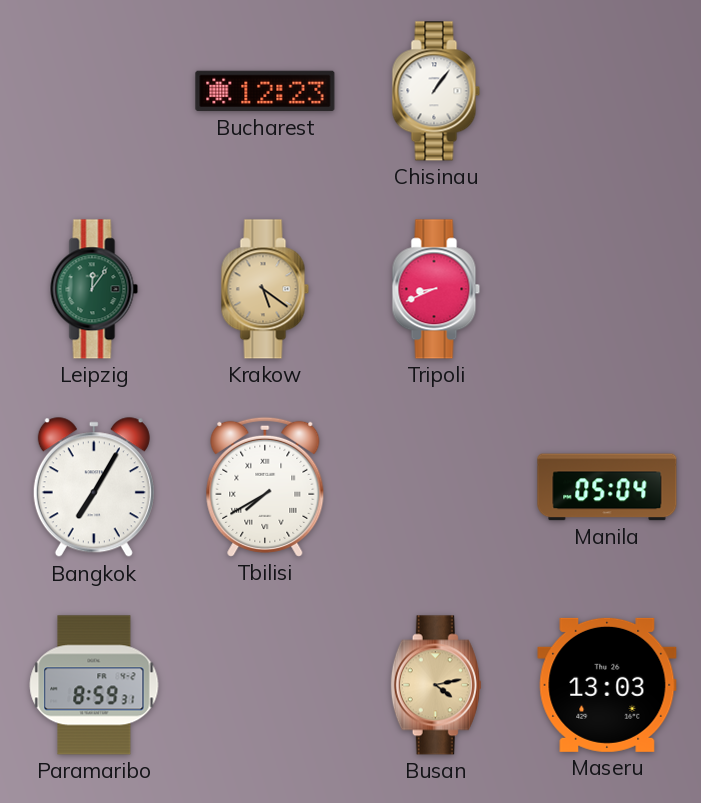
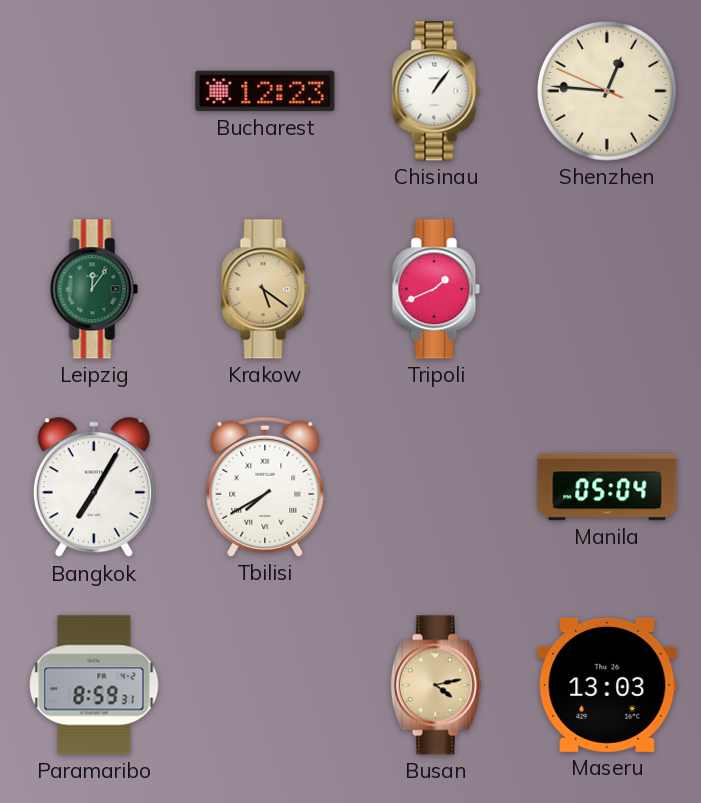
Shenzhen: none -> 12:45 (608, 92)
Tripoli: 8:41 -> 1:41 (436, 289)
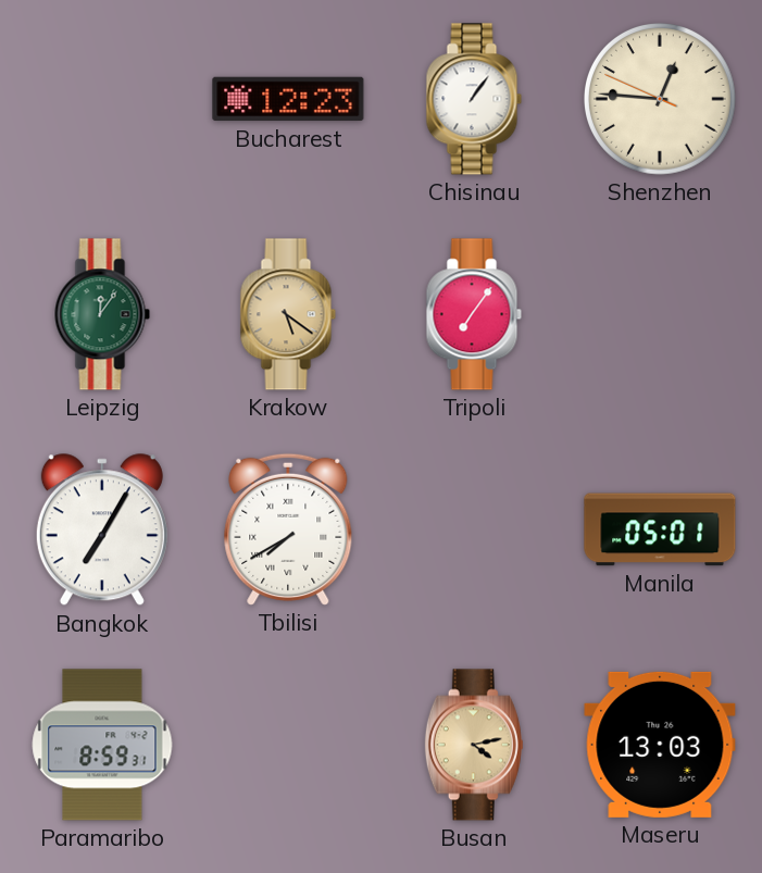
Tripoli: 1:41 -> 7:06 (474, 314)
Manila: 05:04 -> 05:01 (660, 529)
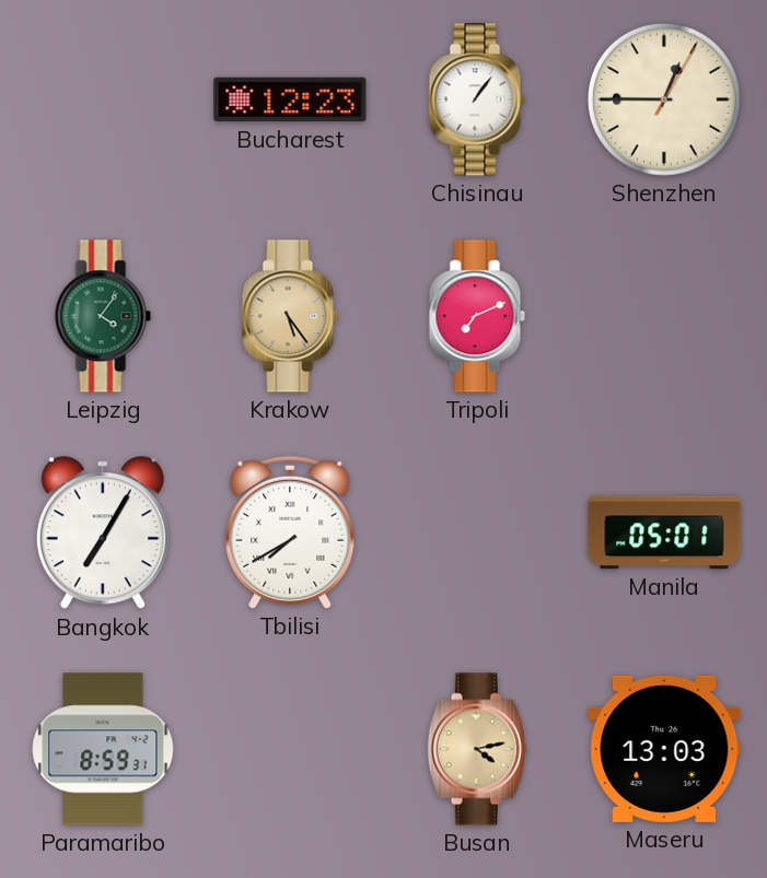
Shenzhen: 12:45:49 -> 12:45:05 (665, 101)
Leipzig: 12:06 -> 4:06 (103, 316)
Krakow: 5:21 -> 5:24 (290, 316)
Tripoli: 7:06 -> 7:11 (477, 316)
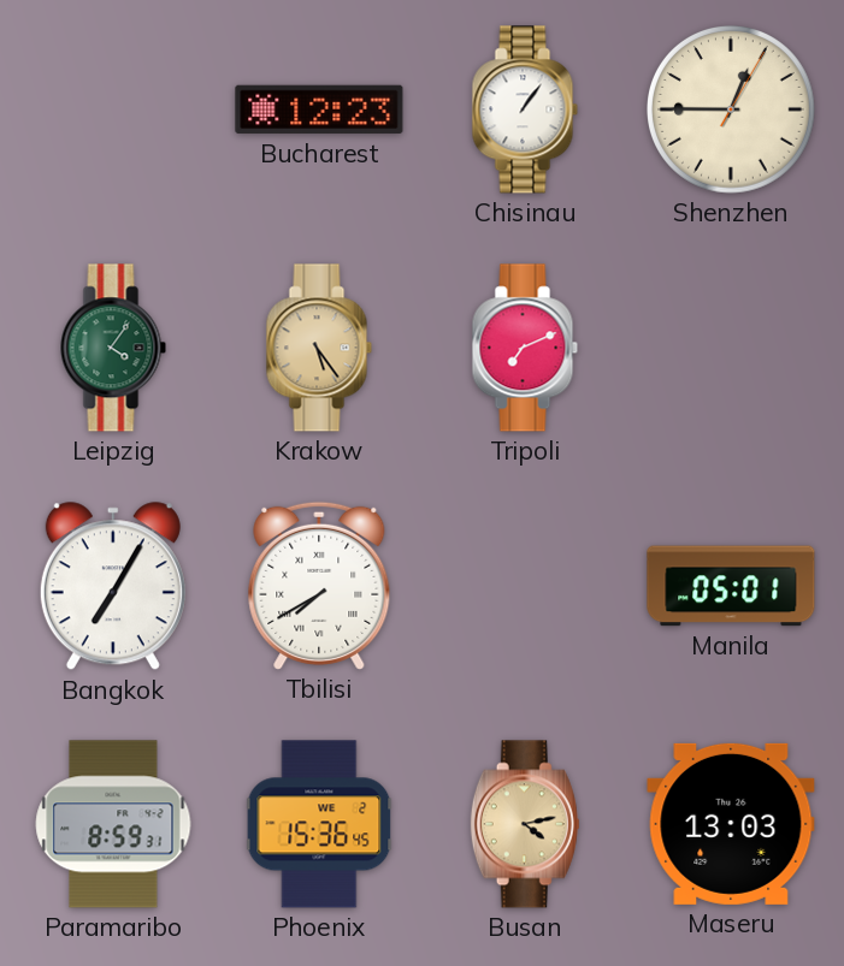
Phoenix: none -> 15:36 (319, 824)
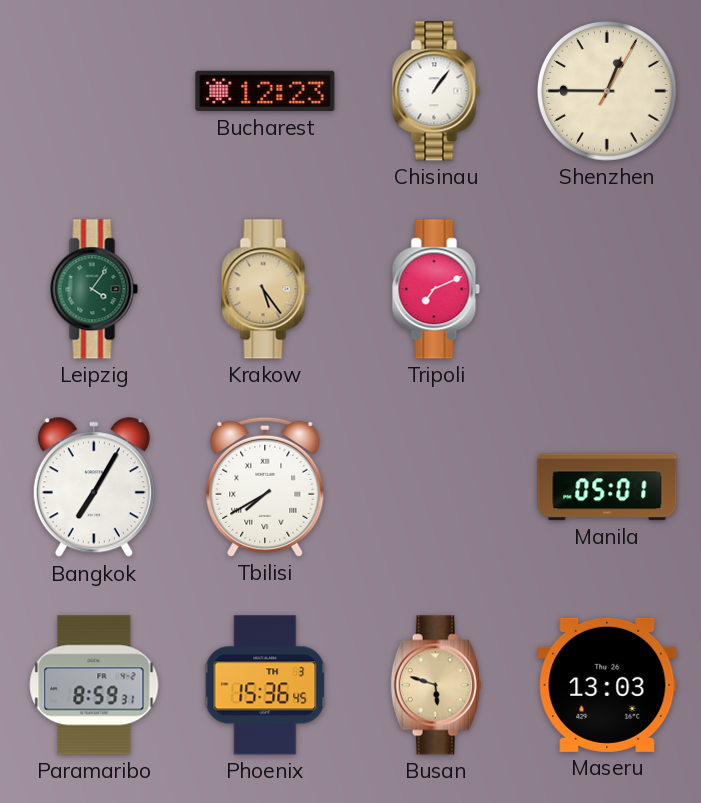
Phoenix date: WE 2 -> TH 3 (265, 685)
Busan: 4:13 -> 5:48 (436, 685)
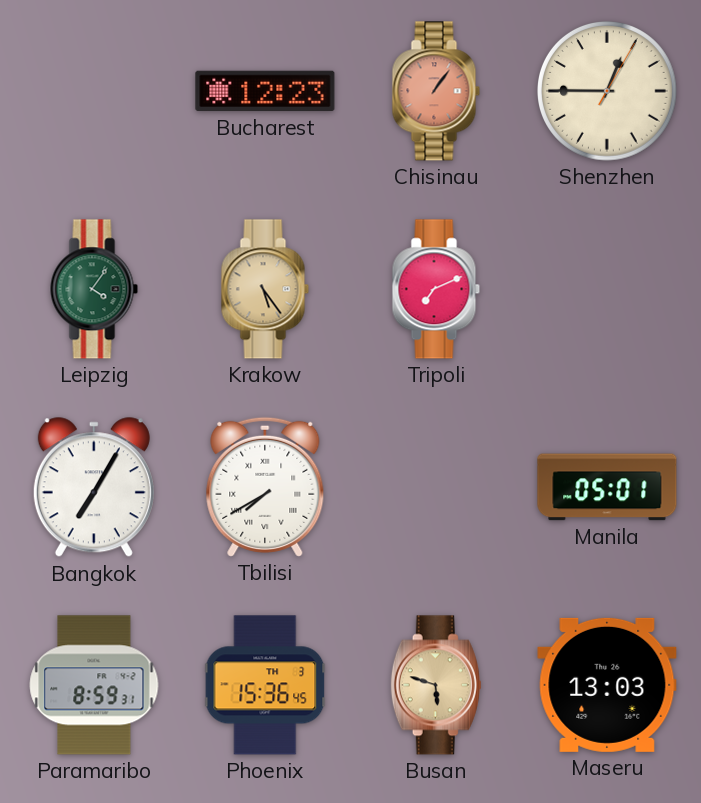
Chisinau dial: white -> salmon (436, 91)
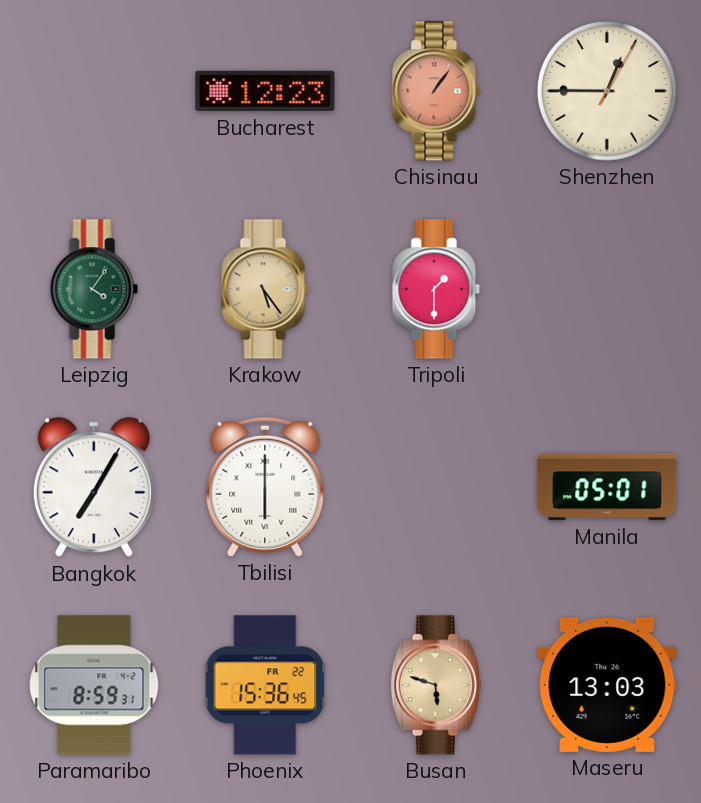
Tripoli: 7:11 -> 1:30 (436, 289)
Tbilisi: 7:40 -> 6:00 (265, 487)
Phoenix date: TH 3 -> FR 22 (265, 685)
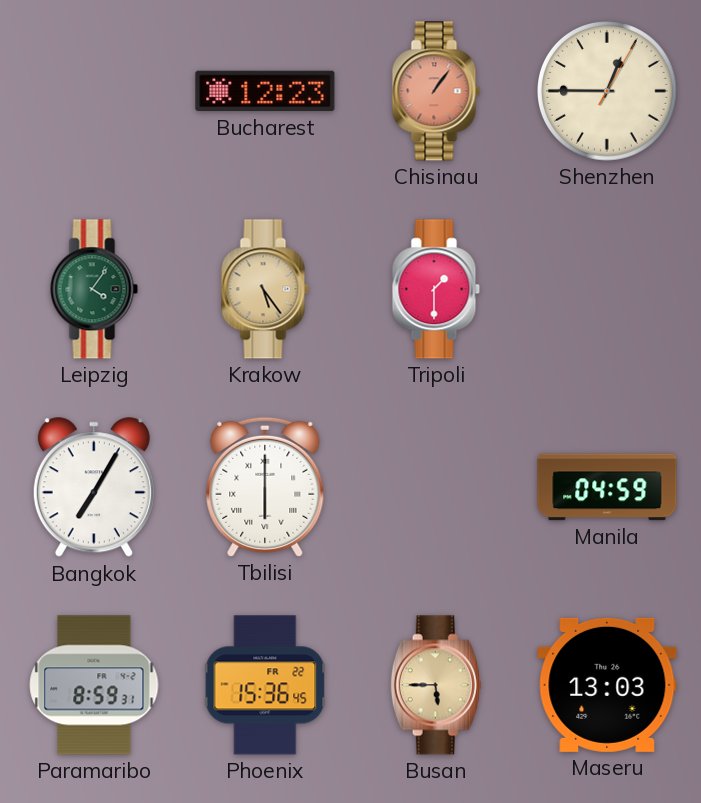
Manila: 05:01 -> 04:59 (607, 487)
Busan: 5:48 -> 5:45 (436, 685)
